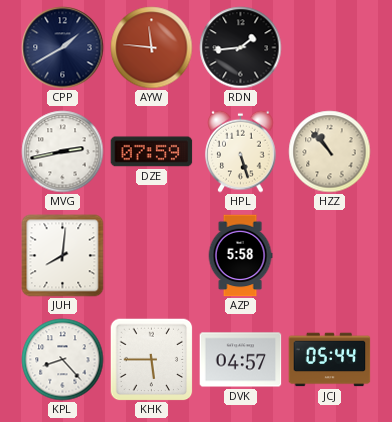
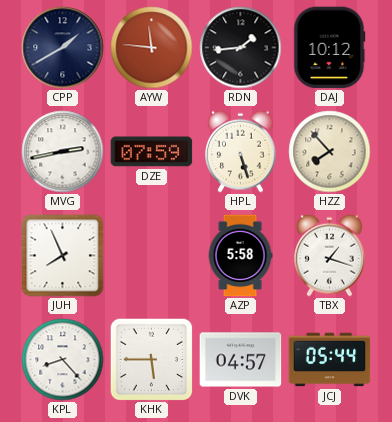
DAJ: none -> 10:12 (330, 48)
HZZ: 10:53 -> 7:53 (330, 152)
JUH: 8:01 -> 7:56 (63, 256)
TBX: none -> 1:18 (330, 255)
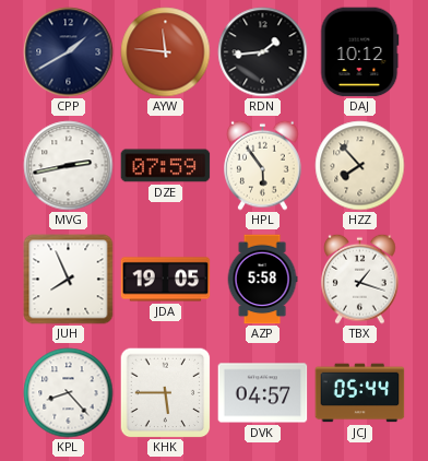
HPL: 5:27 -> 5:54 (263, 165)
JDA: none -> 19:05 (166, 280)
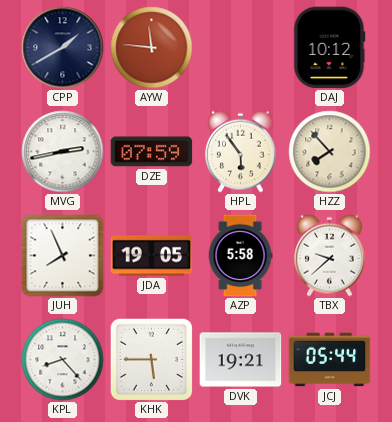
RDN: 1:44 -> none (263, 52)
TBX: 1:18 -> 9:38 (330, 255)
DVK: 04:57 -> 19:21 (241, 360)
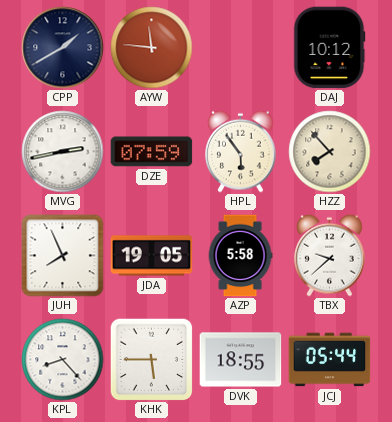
DVK: 19:21 -> 18:55 (241, 360)
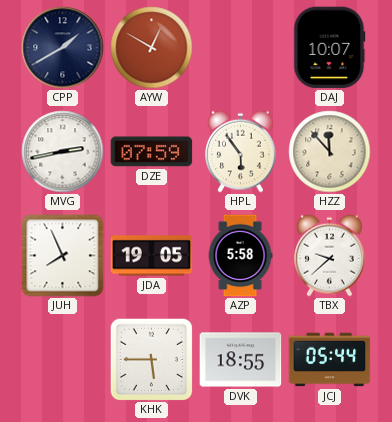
AYW: 11:46 -> 12:50 (152, 48)
DAJ: 10:12 -> 10:07 (330, 48)
HZZ: 7:53 -> 11:53 (330, 152)
KPL: 8:23 -> none (63, 360)
